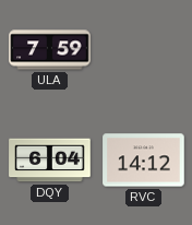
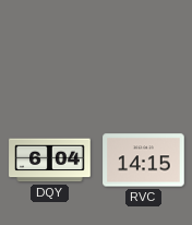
ULA: 7:59 -> none (50, 50)
RVC: 14:12 -> 14:15 (144, 161)
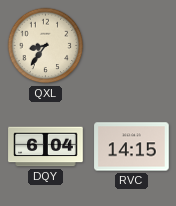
QXL: none -> 8:36 (46, 46)
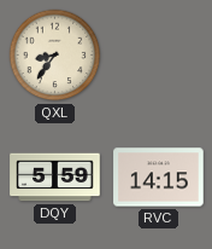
DQY: 6:04 -> 5:59 (55, 178)
